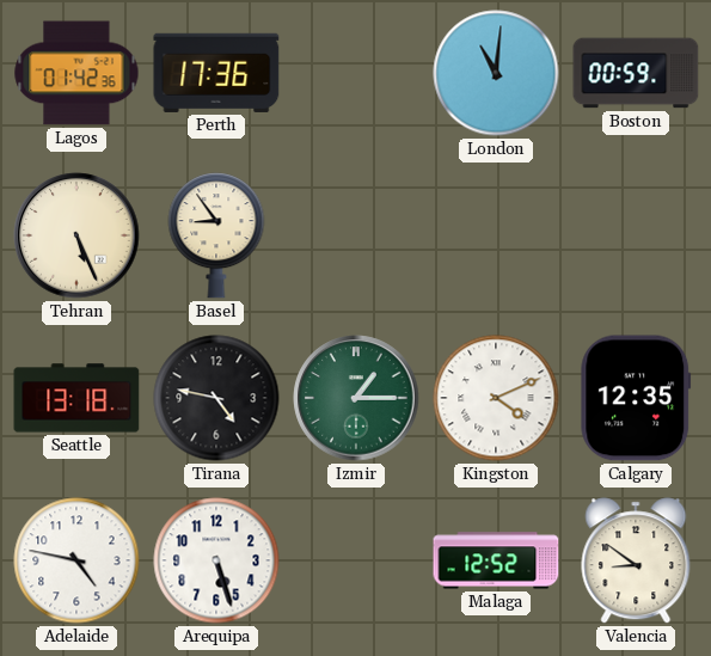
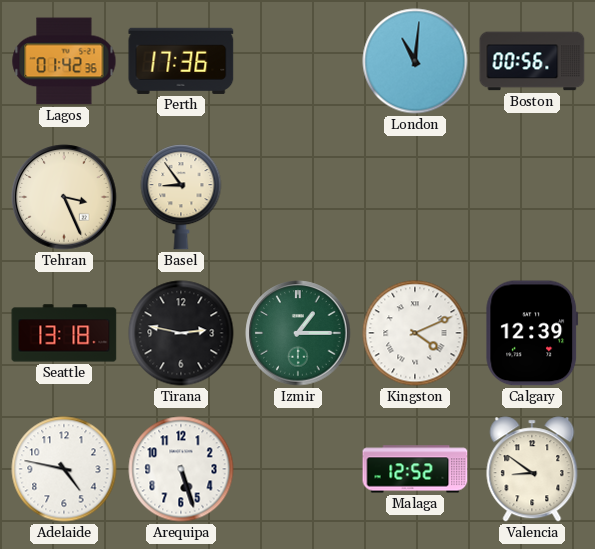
Boston: 00:59 -> 00:56 (532, 61)
Tehran: 5:26 -> 3:26 (64, 197)
Tirana: 4:47 -> 2:47 (181, 333)
Calgary: 12:35 -> 12:39 (532, 333)
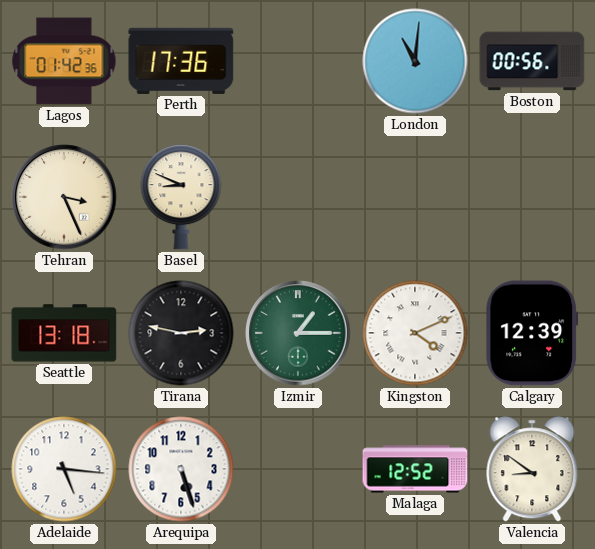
Basel: 8:54 -> 8:49 (181, 197)
Adelaide: 4:47 -> 5:16 (64, 469)
